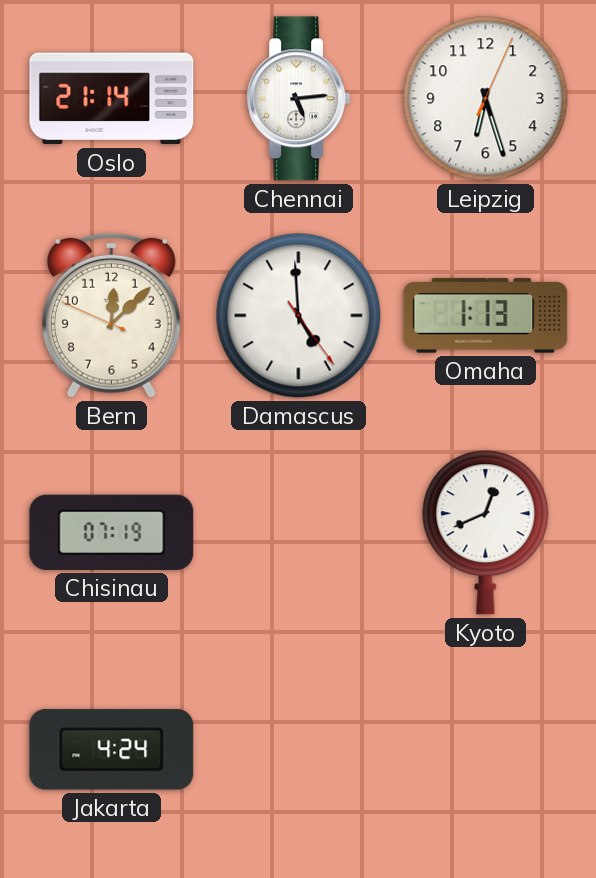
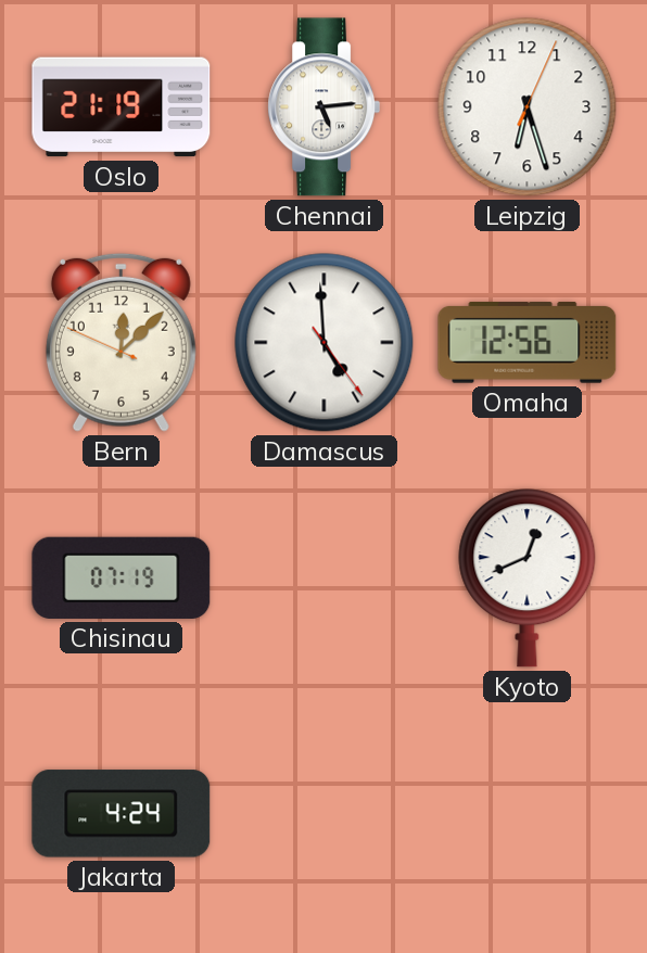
Oslo: 21:14 -> 21:19 (122, 107)
Omaha: 1:13 -> 12:56 (528, 342)
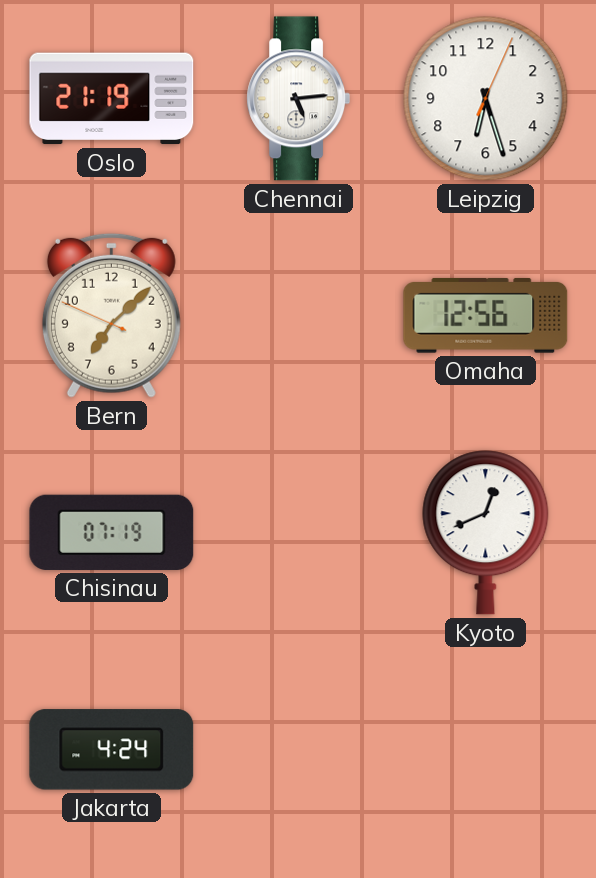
Bern: 12:07 -> 7:07 (111, 315)
Damascus: 4:59 -> none (325, 343)
